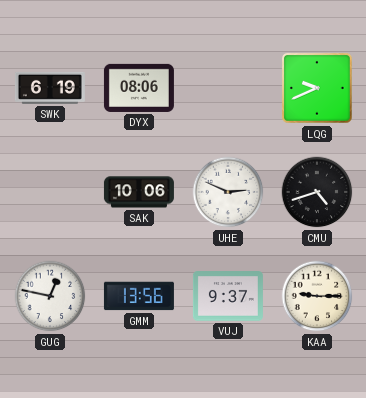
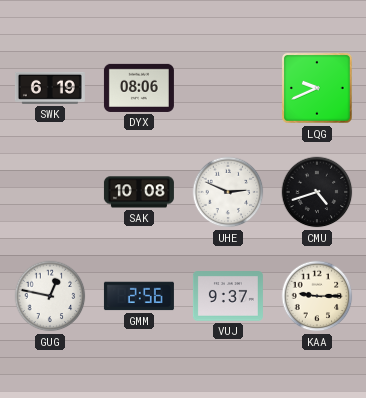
SAK: 10:06 -> 10:08 (139, 192)
GMM: 13:56 -> 2:56 (139, 296)
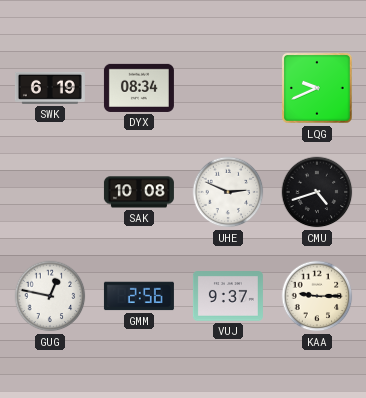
DYX: 08:06 -> 08:34 (139, 88)
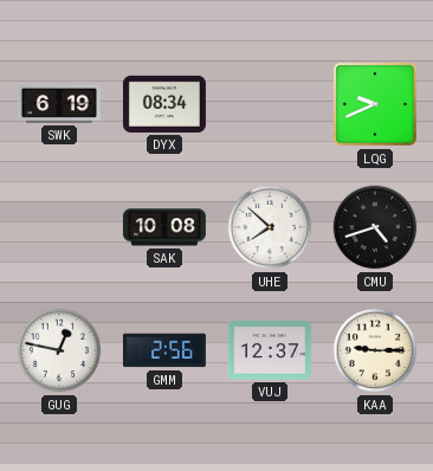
UHE: 2:49 -> 7:52 (270, 227)
VUJ: 9:37 -> 12:37 (270, 350)
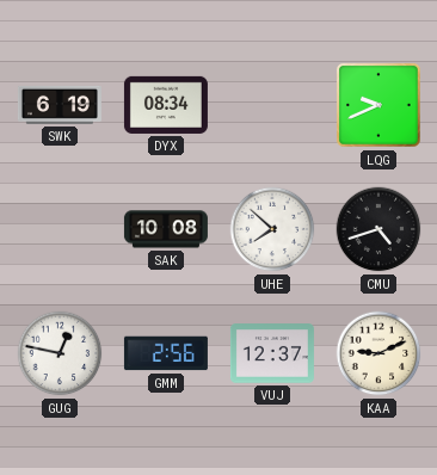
KAA: 9:15 -> 9:11 (378, 353)
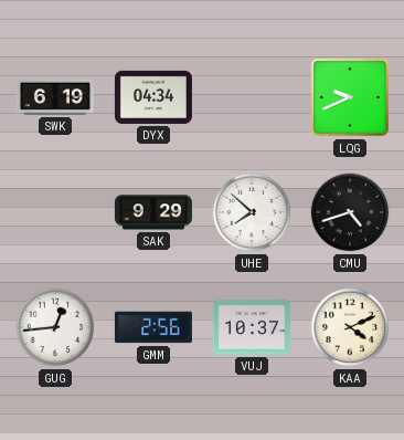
DYX: 08:34 -> 04:34 (153, 97)
SAK: 10:08 -> 9:29 (153, 212)
GUG: 12:47 -> 12:44 (55, 327)
VUJ: 12:37 -> 10:37 (252, 327)
KAA: 9:11 -> 4:11 (350, 327)
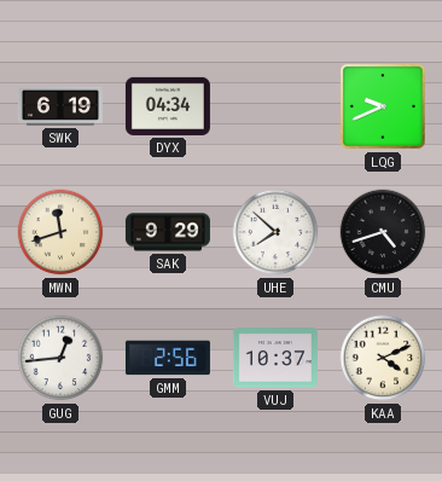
MWN: none -> 11:42 (60, 232)
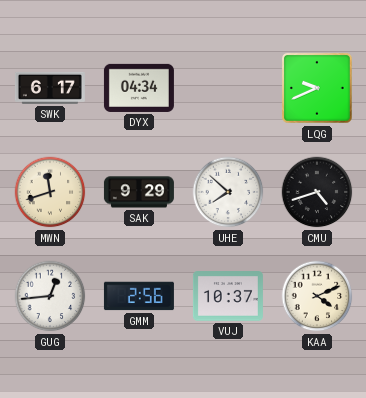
SWK: 6:19 -> 6:17 (50, 88)
